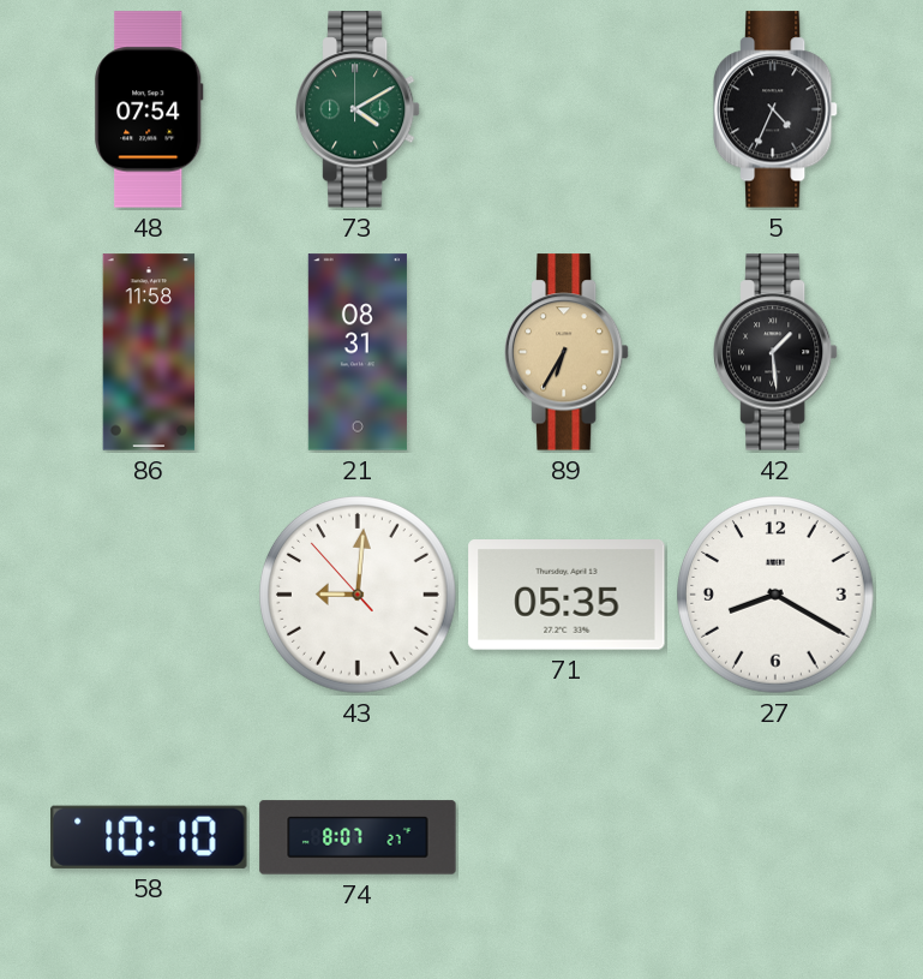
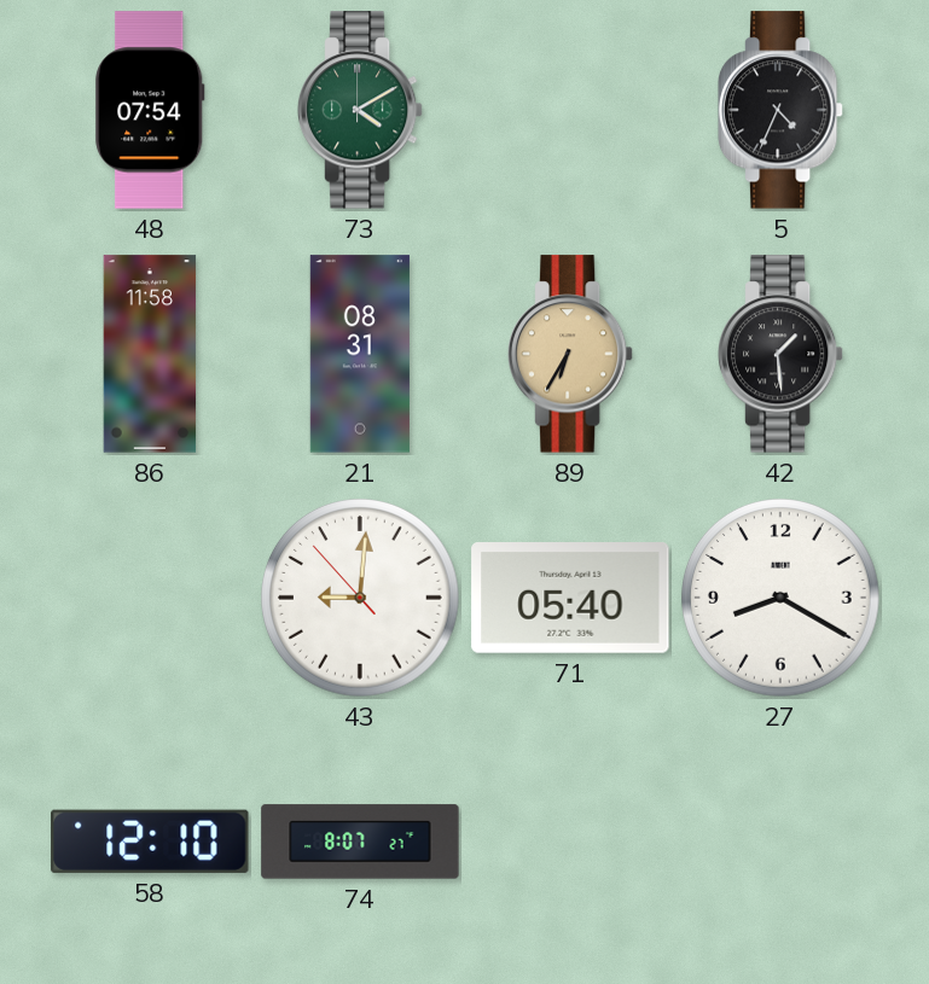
71: 05:35 -> 05:40 (570, 599)
58: 10:10 -> 12:10 (150, 842)
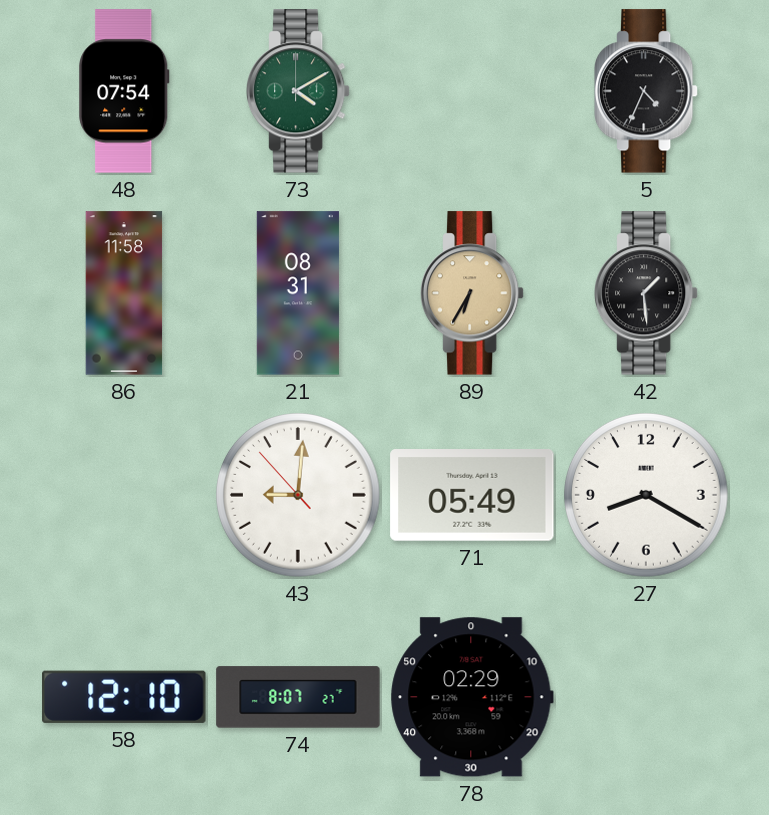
71: 05:40 -> 05:49 (472, 496)
78: none -> 02:29 (472, 697)
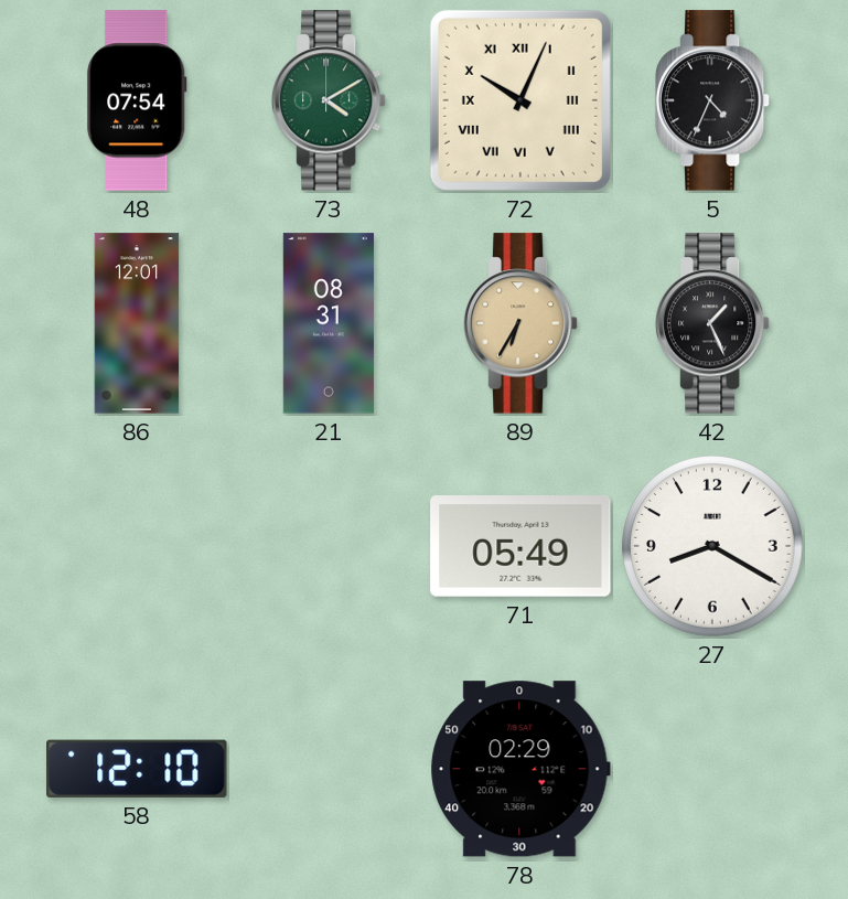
72: none -> 10:04 (520, 100)
86: 11:58 -> 12:01 (137, 323)
42: 1:29 -> 1:26 (712, 323)
43: 9:00 -> none (299, 496)
74: 8:07 -> none (298, 697)
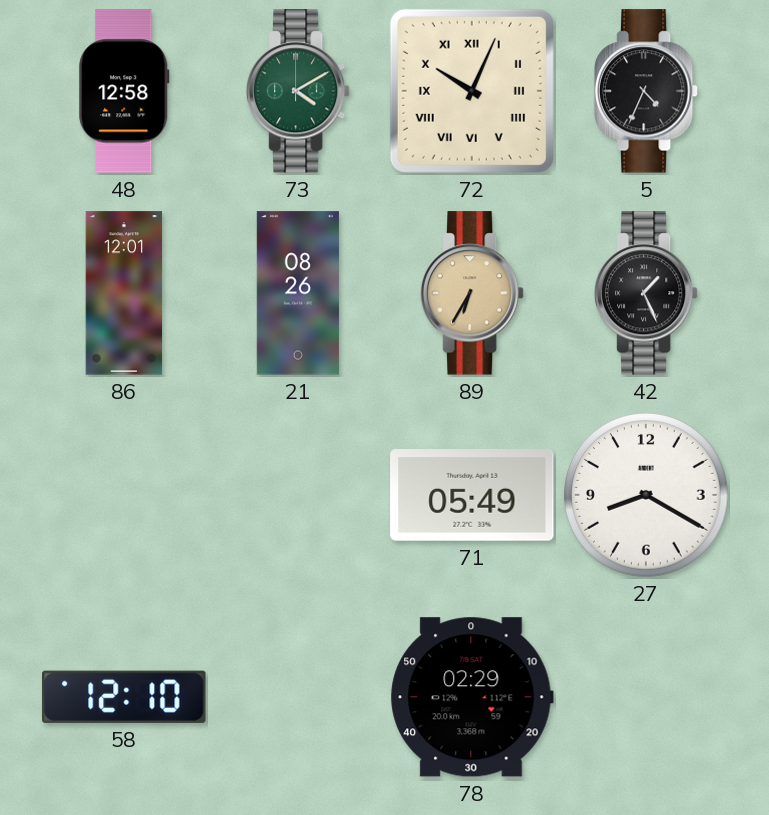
48: 07:54 -> 12:58 (124, 91)
21: 08:31 -> 08:26 (298, 293)
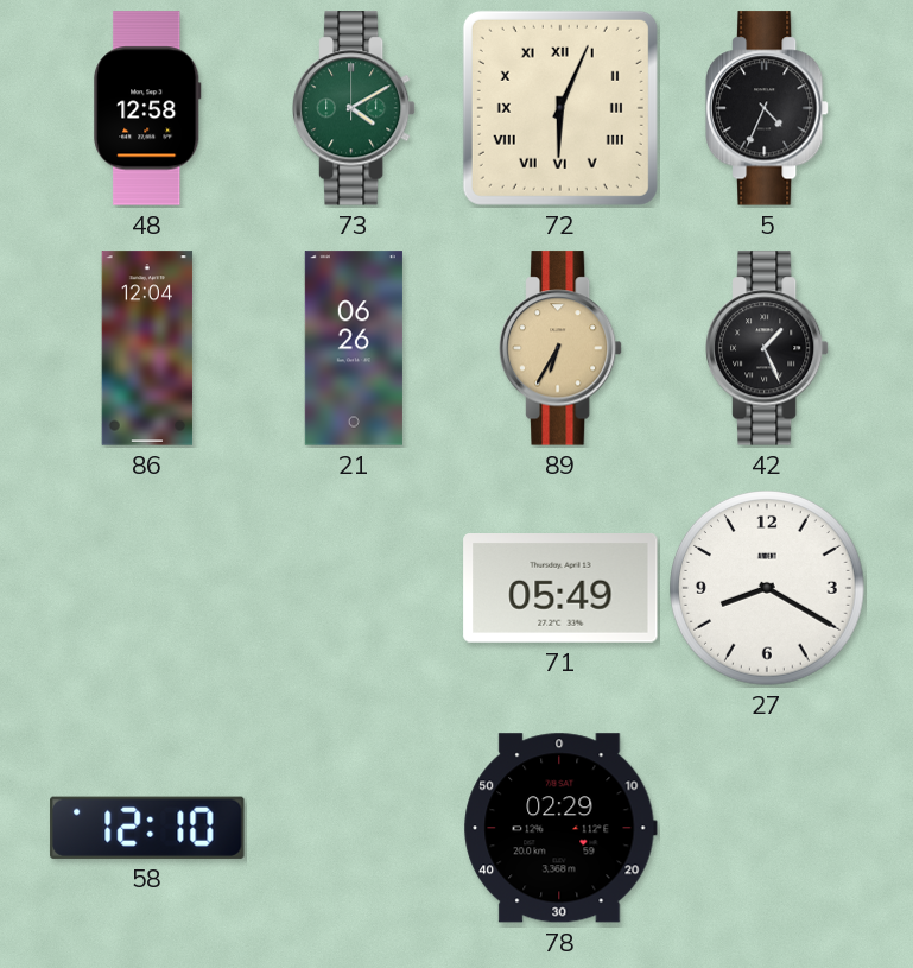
72: 10:04 -> 6:04 (560, 108)
86: 12:01 -> 12:04 (147, 348)
21: 08:26 -> 06:26 (354, 348)
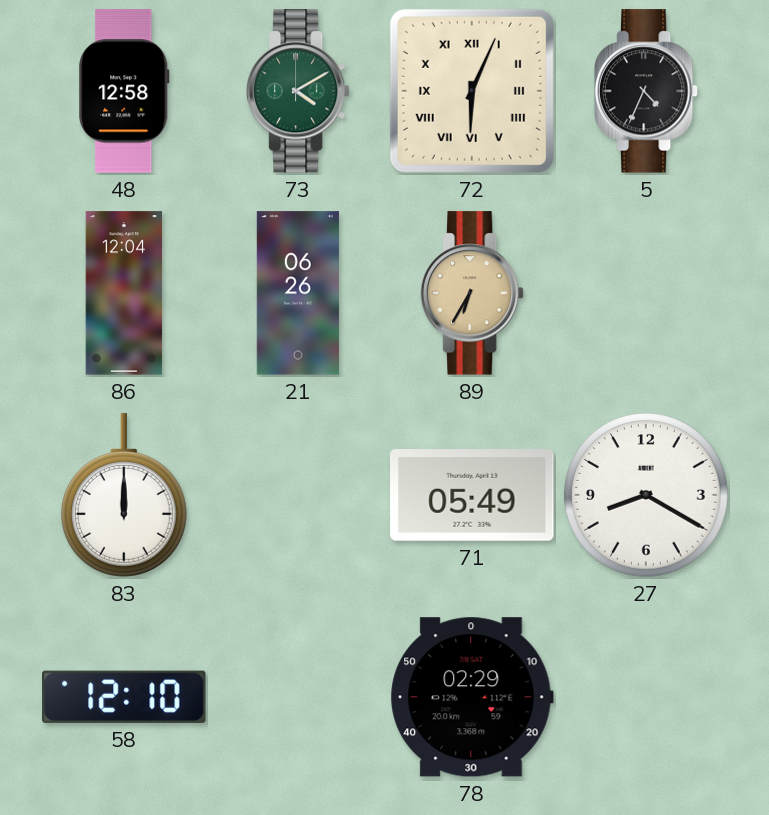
42: 1:26 -> none (767, 348)
83: none -> 12:00 (124, 495)
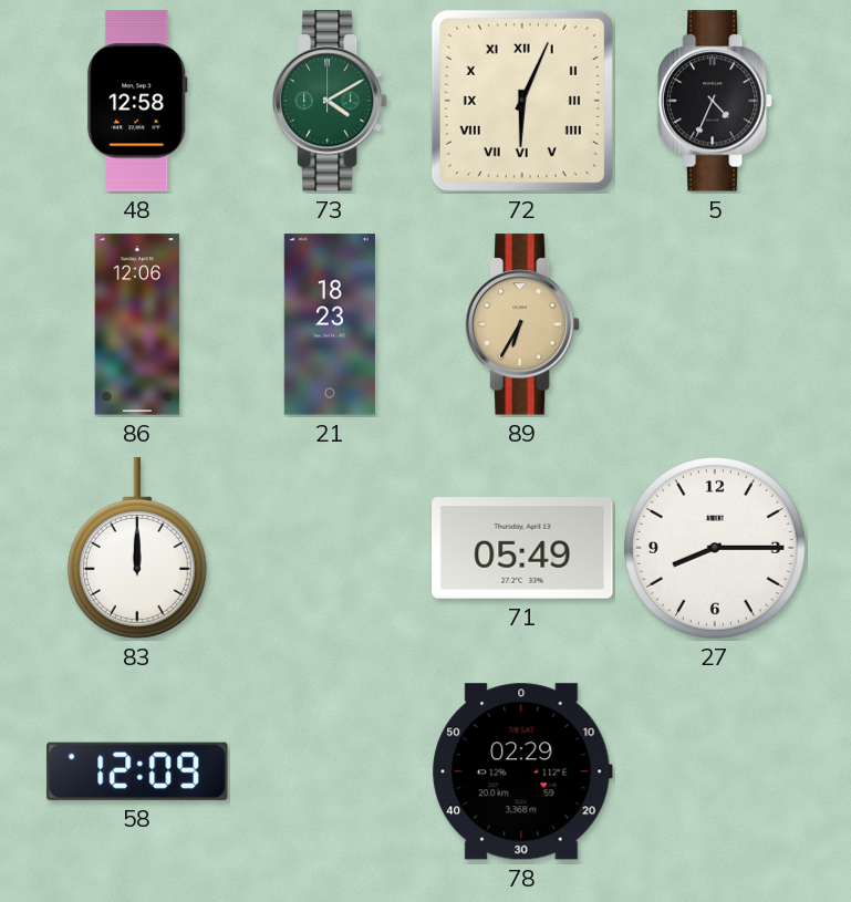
86: 12:04 -> 12:06 (137, 324)
21: 06:26 -> 18:23 (330, 324)
27: 8:20 -> 8:15 (716, 549)
58: 12:10 -> 12:09 (137, 771)
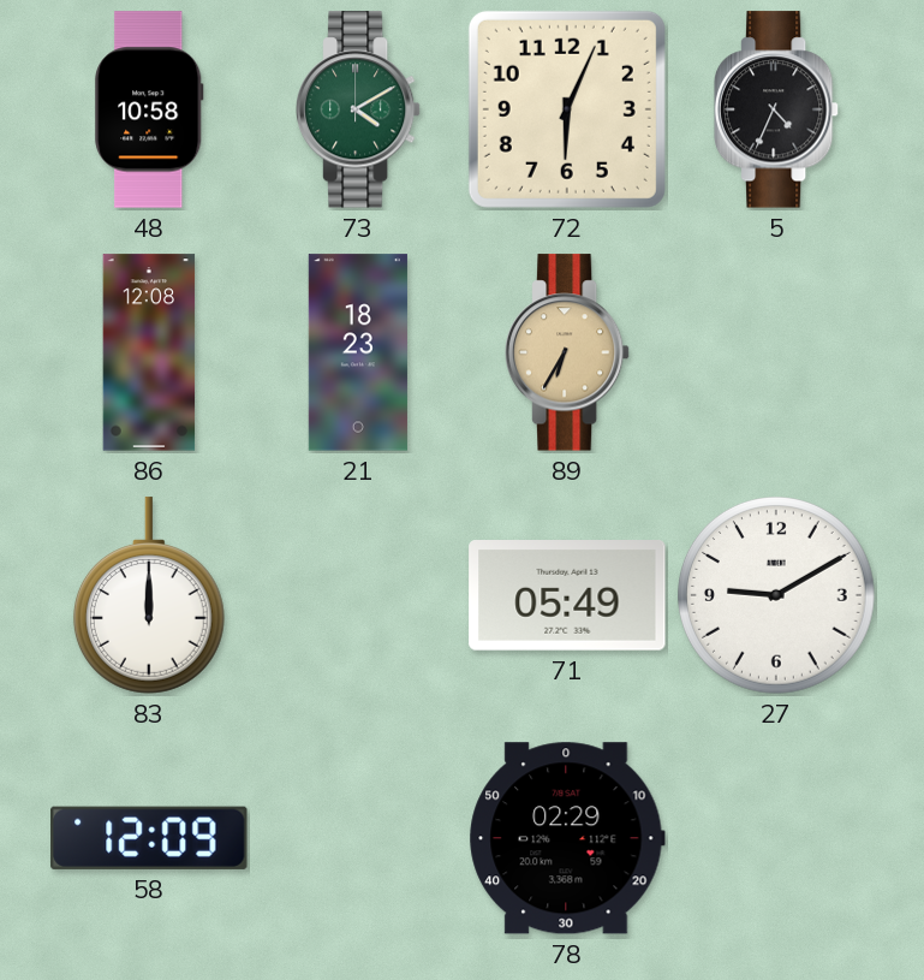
48: 12:58 -> 10:58 (149, 109)
72 numerals: Roman -> Arabic (567, 109)
86: 12:06 -> 12:08 (149, 352)
27: 8:15 -> 9:10 (777, 596)
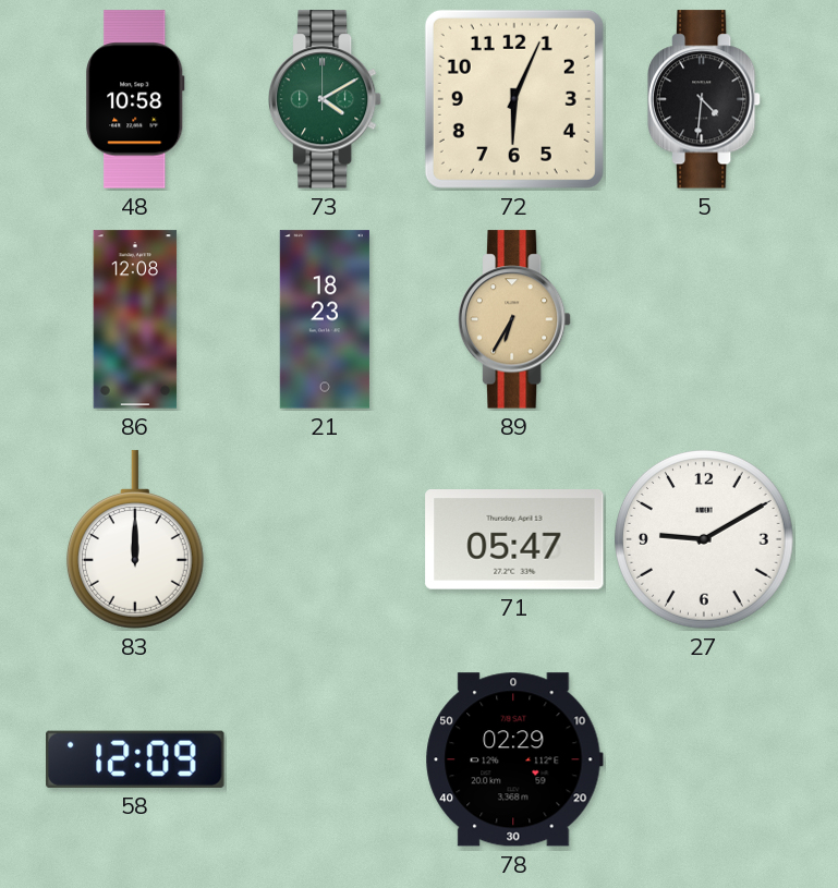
5: 4:34 -> 4:31 (704, 99)
71: 05:49 -> 05:47 (514, 540)
